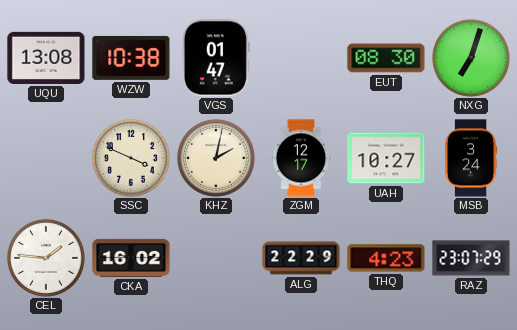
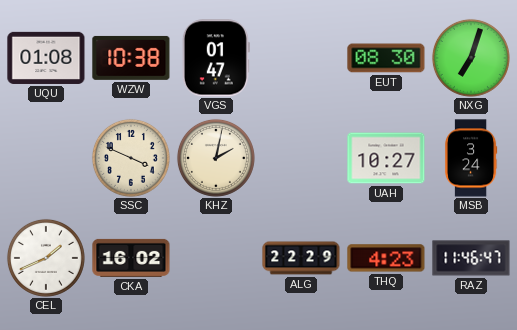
UQU: 13:08 -> 01:08 (46, 58)
ZGM: 12:17 -> none (301, 158)
CEL: 1:46 -> 1:41 (46, 258)
RAZ: 23:07 -> 11:46 (471, 258)
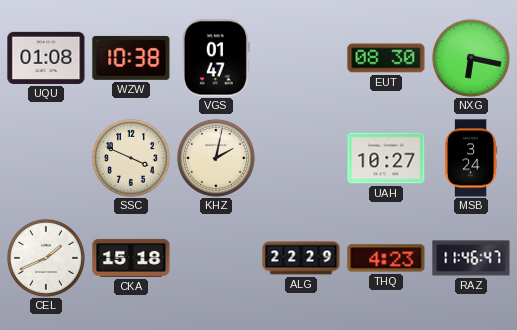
NXG: 7:03 -> 6:17 (471, 58)
CKA: 16:02 -> 15:18 (131, 258)
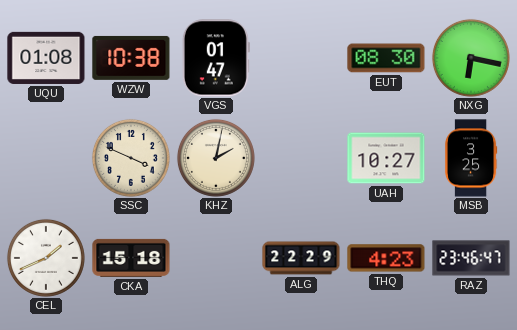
MSB: 3:24 -> 3:25 (471, 158)
RAZ: 11:46 -> 23:46 (471, 258)
